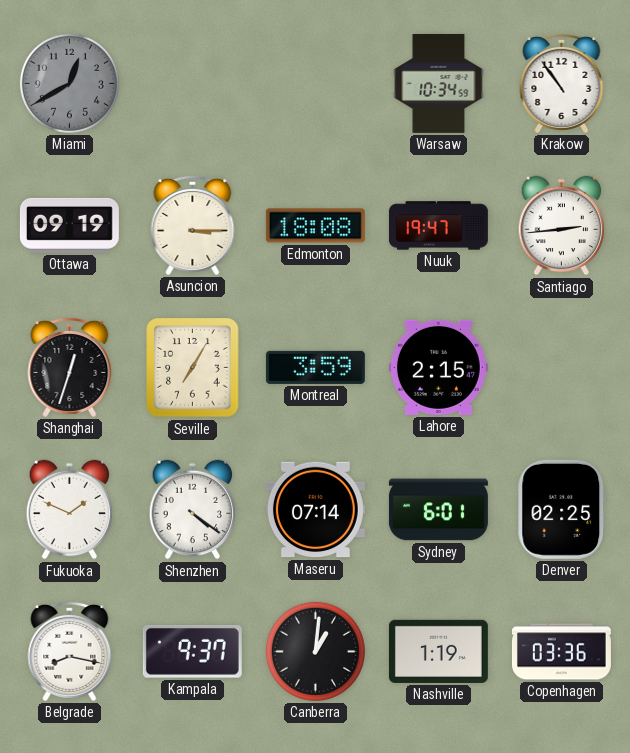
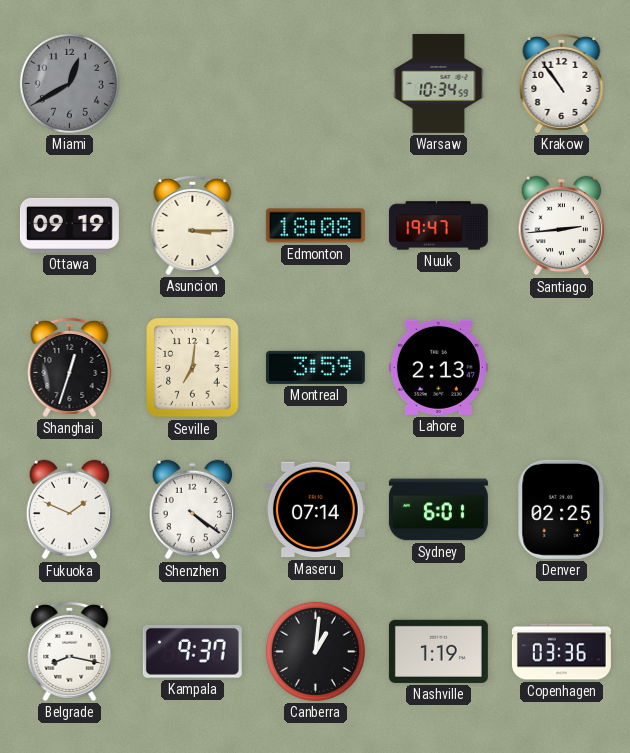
Seville: 7:05 -> 7:01 (193, 368)
Lahore: 2:15 -> 2:13 (438, 367)
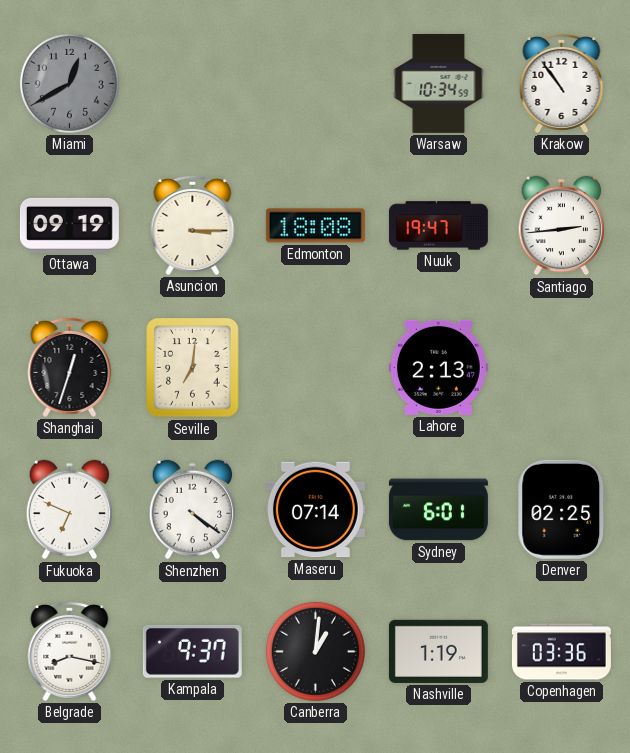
Montreal: 3:59 -> none (315, 367)
Fukuoka: 1:49 -> 6:49 (70, 510)
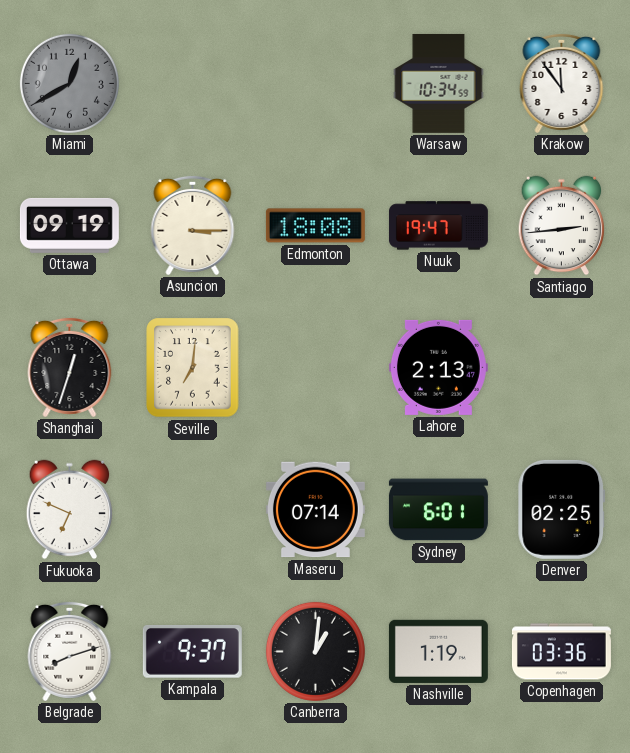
Krakow: 10:54 -> 11:54 (562, 83)
Shenzhen: 4:21 -> none (193, 510)
Belgrade: 8:17 -> 8:12 (70, 651)
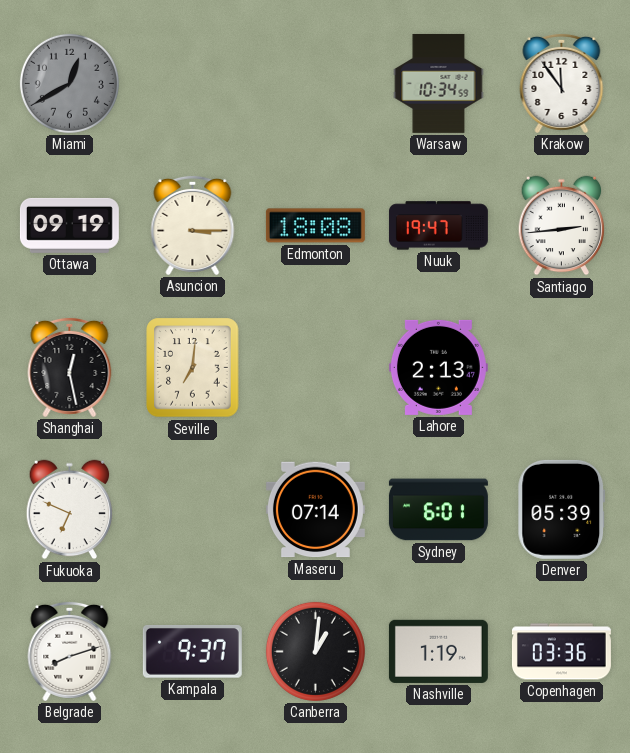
Shanghai: 12:33 -> 12:28 (70, 367)
Denver: 02:25 -> 05:39 (562, 509)
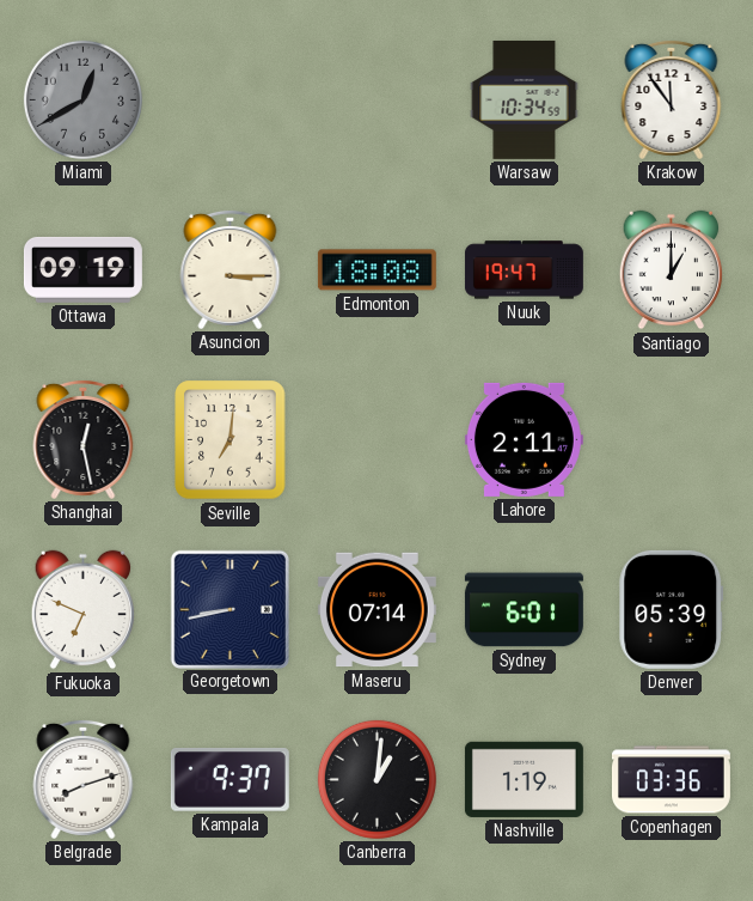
Santiago: 2:44 -> 1:00 (672, 270)
Lahore: 2:13 -> 2:11 (524, 439)
Georgetown: none -> 8:43 (229, 609)
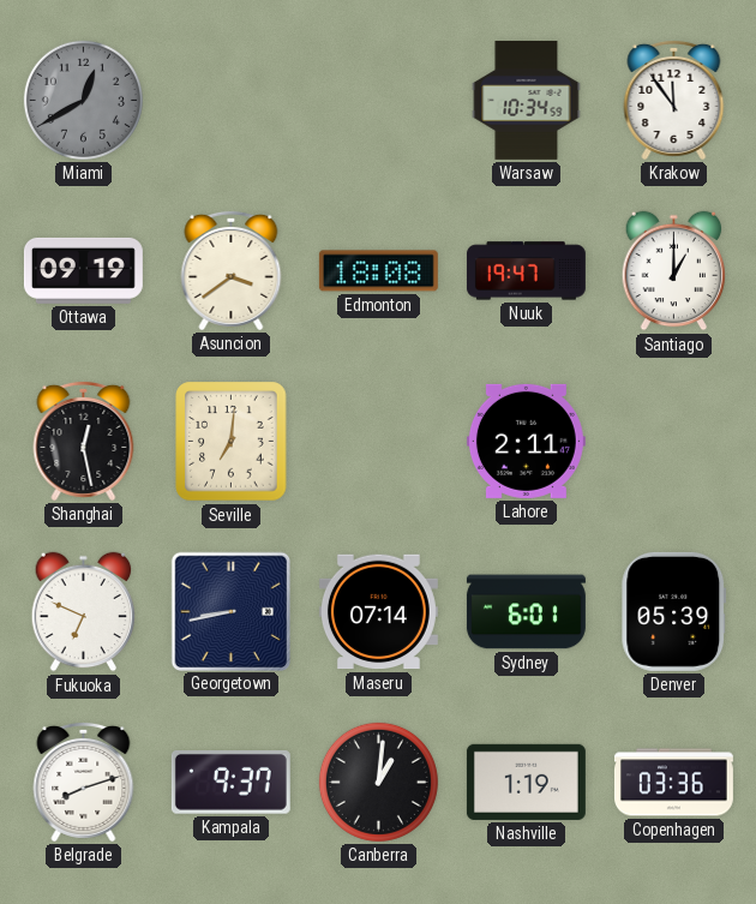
Asuncion: 3:15 -> 3:39 (232, 270)
